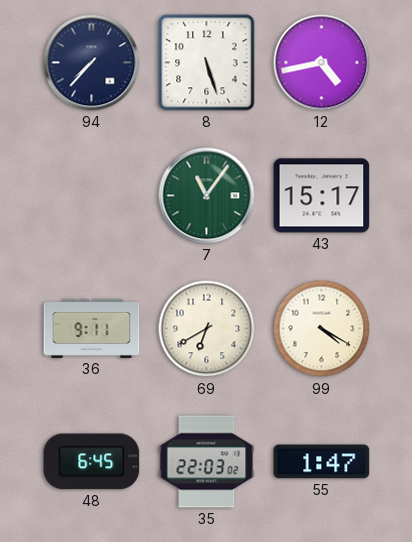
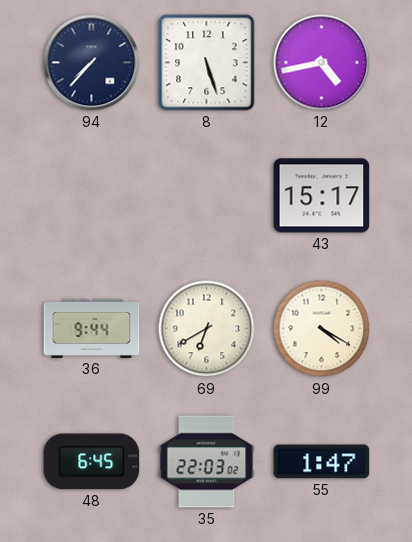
7: 11:06 -> none (207, 196)
36: 9:11 -> 9:44 (92, 328)
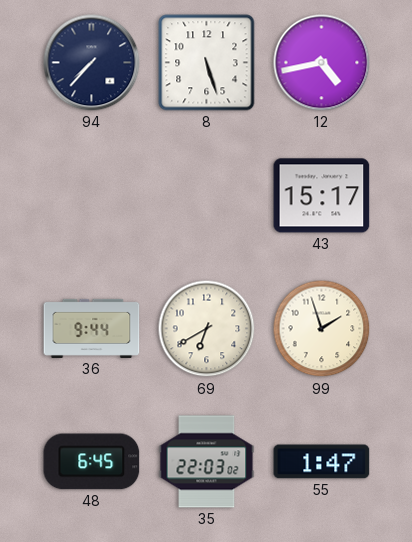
99: 4:20 -> 1:57 (322, 329)
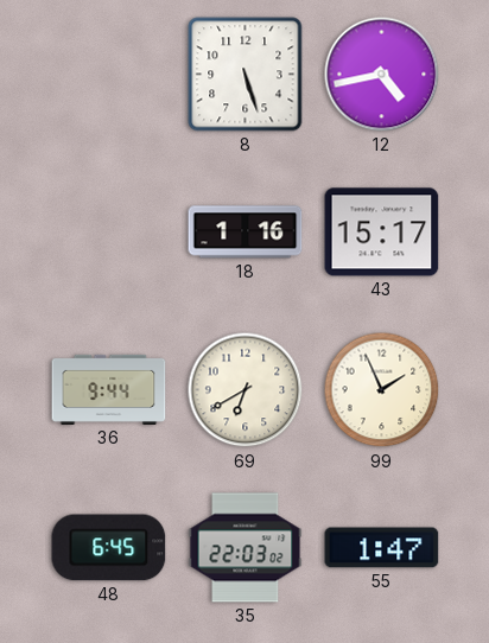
94: 7:37 -> none (92, 63)
18: none -> 1:16 (246, 233)
99: 1:57 -> 1:56 (382, 390)
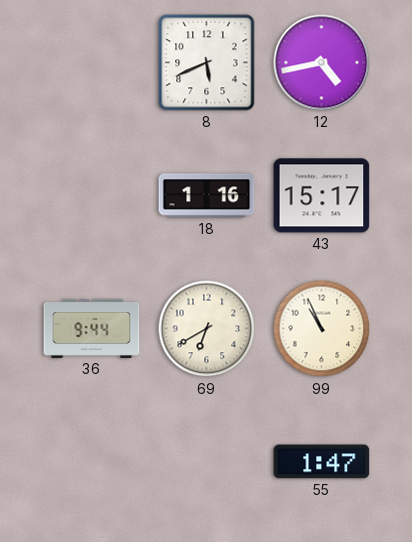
8: 5:27 -> 5:41 (207, 63)
99: 1:56 -> 10:56 (322, 329)
48: 6:45 -> none (109, 548)
35: 22:03 -> none (246, 548)
